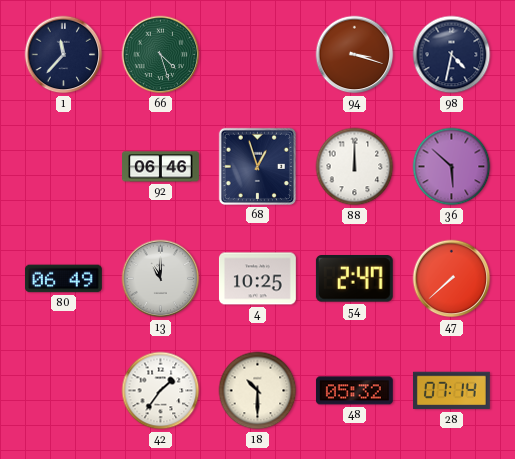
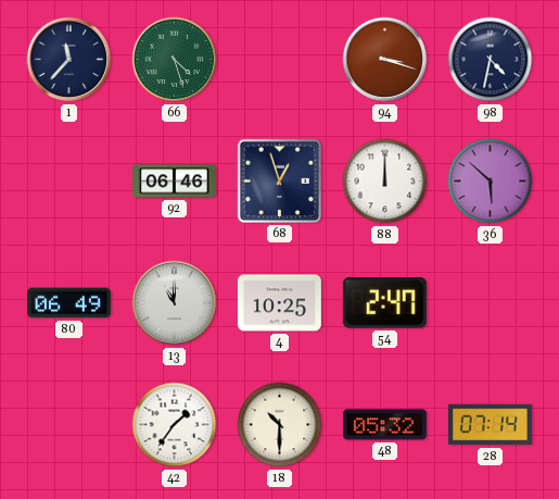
47: 7:38 -> none (452, 279)
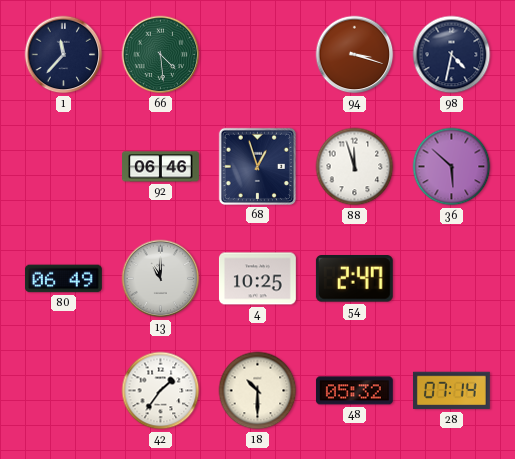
66: 4:27 -> 4:29 (161, 55)
88: 12:00 -> 11:57 (355, 167)
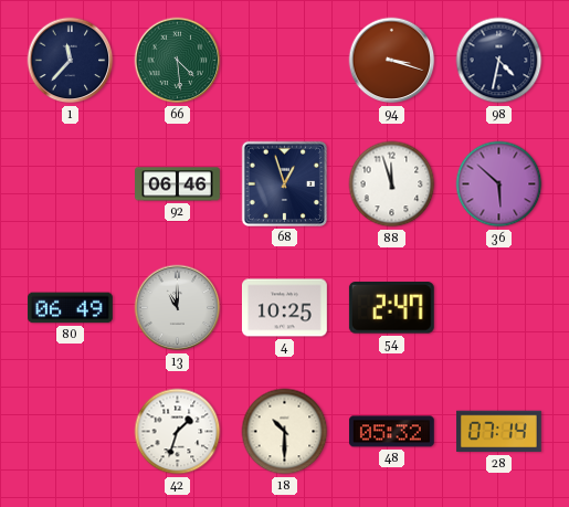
42: 1:36 -> 1:33 (178, 432)
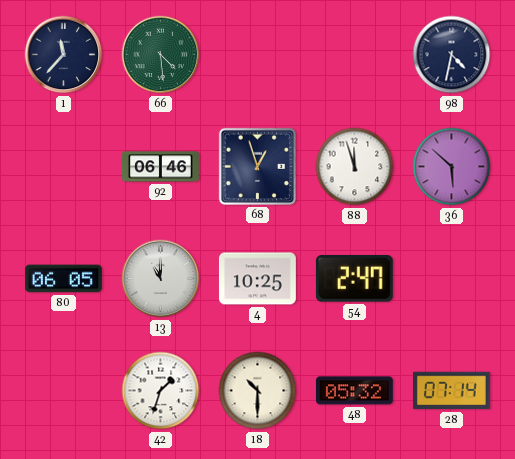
94: 3:18 -> none (392, 61)
80: 06:49 -> 06:05 (63, 279)
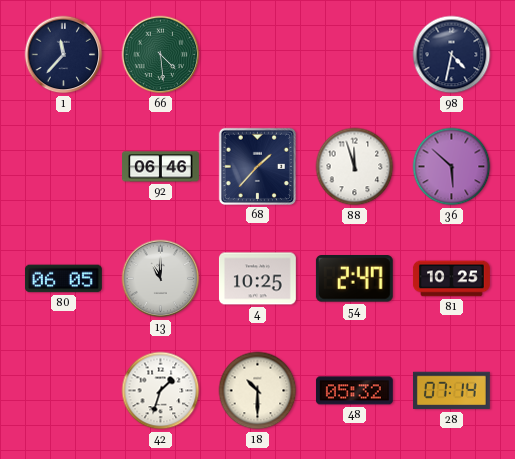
68: 12:57 -> 1:37 (257, 166)
81: none -> 10:25 (451, 279)
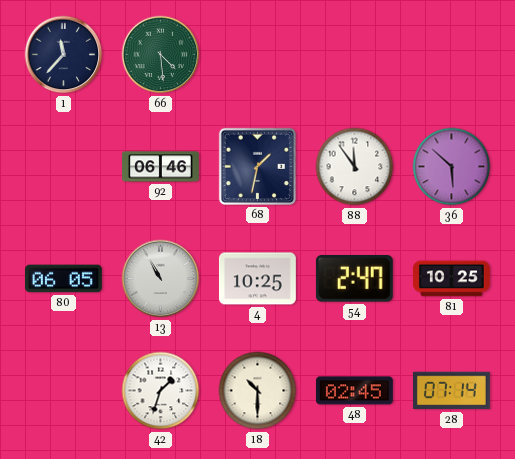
98: 4:32 -> none (452, 55)
68: 1:37 -> 1:32 (257, 166)
88: 11:57 -> 11:54 (355, 167)
13: 11:00 -> 10:55 (161, 279)
48: 05:32 -> 02:45 (354, 391)
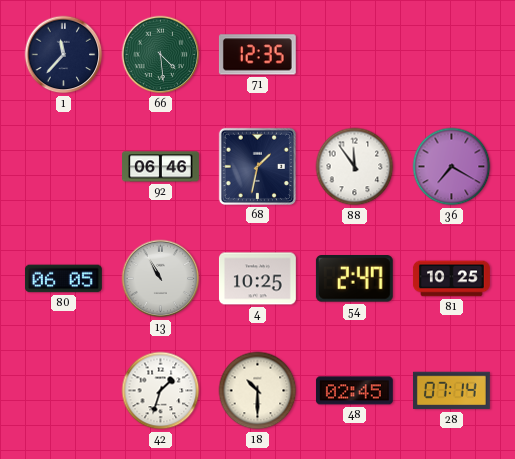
71: none -> 12:35 (257, 55)
36: 5:52 -> 7:20 (452, 167)
